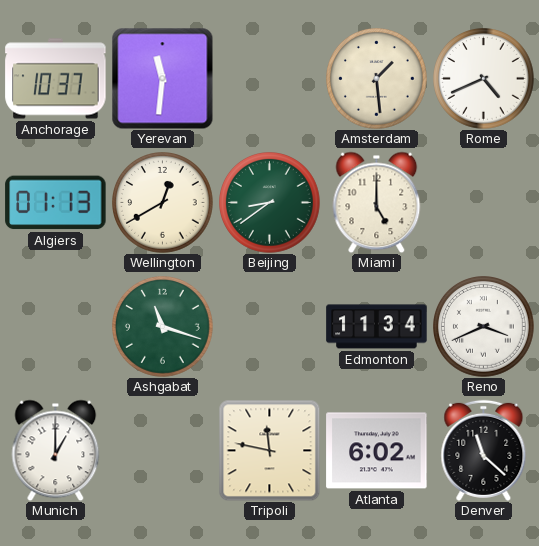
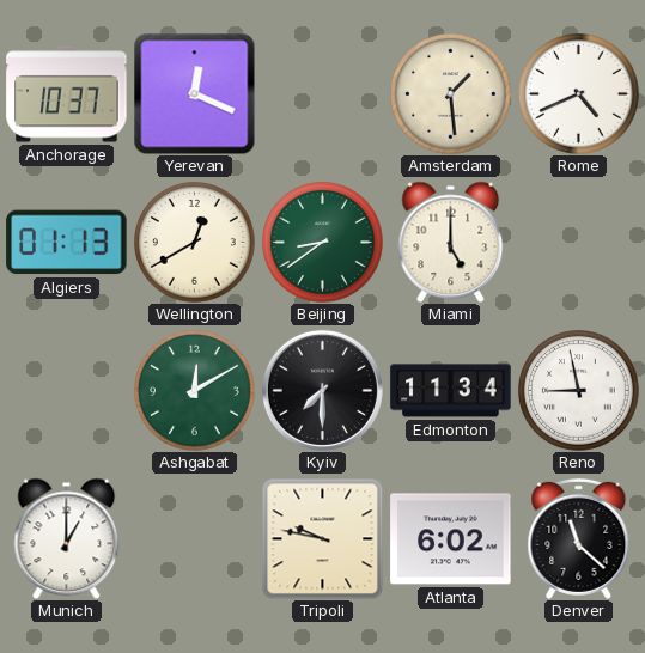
Yerevan: 11:31 -> 12:19 (194, 93)
Ashgabat: 11:18 -> 12:10 (195, 391)
Kyiv: none -> 7:30 (322, 390)
Reno: 3:41 -> 8:58 (579, 391)
Tripoli: 11:47 -> 9:47 (322, 538)
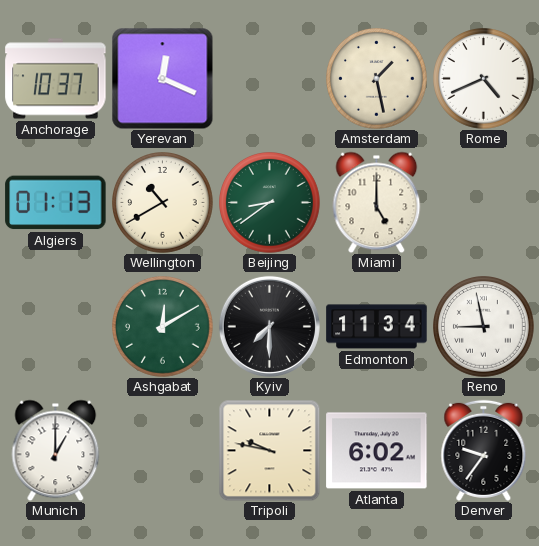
Amsterdam: 1:29 -> 1:28 (377, 79)
Wellington: 12:40 -> 10:40 (163, 203)
Denver: 11:22 -> 9:36 (484, 450)
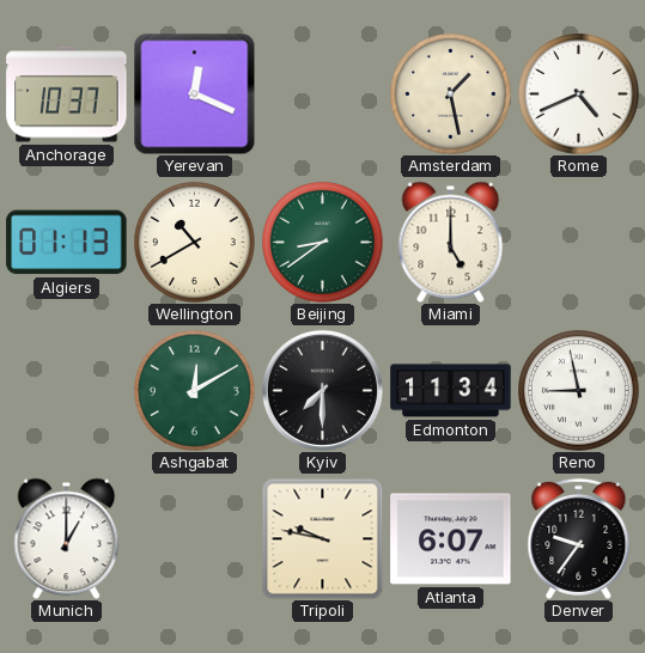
Atlanta: 6:02 -> 6:07 (451, 539)
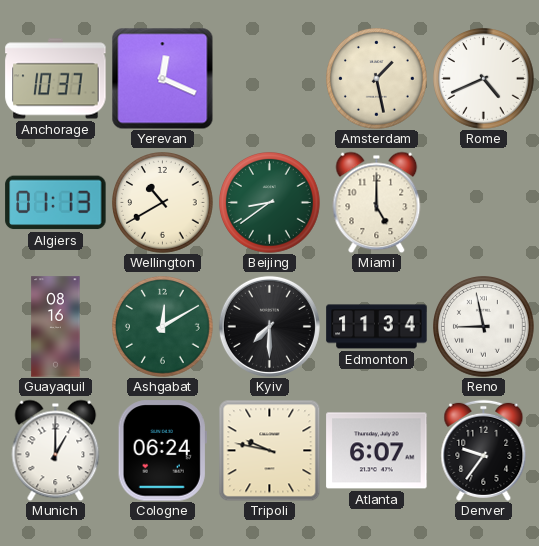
Guayaquil: none -> 08:16 (56, 327)
Cologne: none -> 06:24 (162, 451)
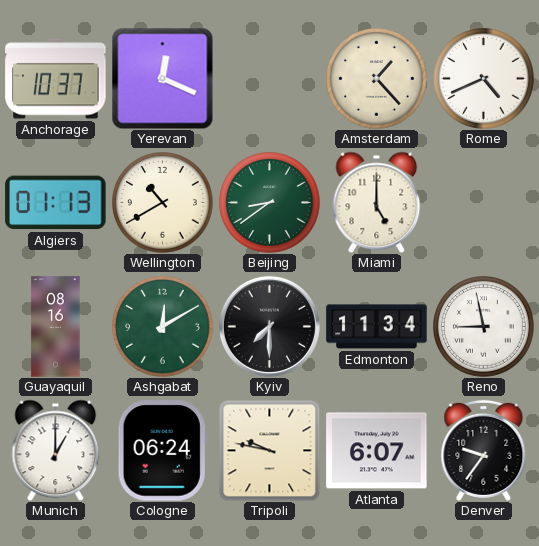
Amsterdam: 1:28 -> 1:23 (377, 79)
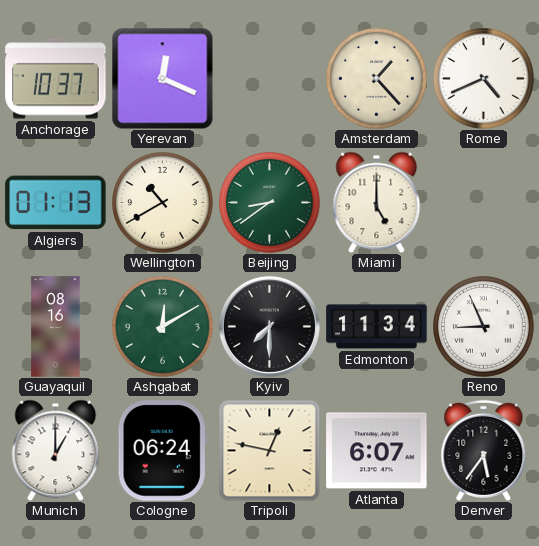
Reno: 8:58 -> 8:56 (484, 327)
Tripoli: 9:47 -> 12:47 (269, 450)
Denver: 9:36 -> 5:36 (484, 450)
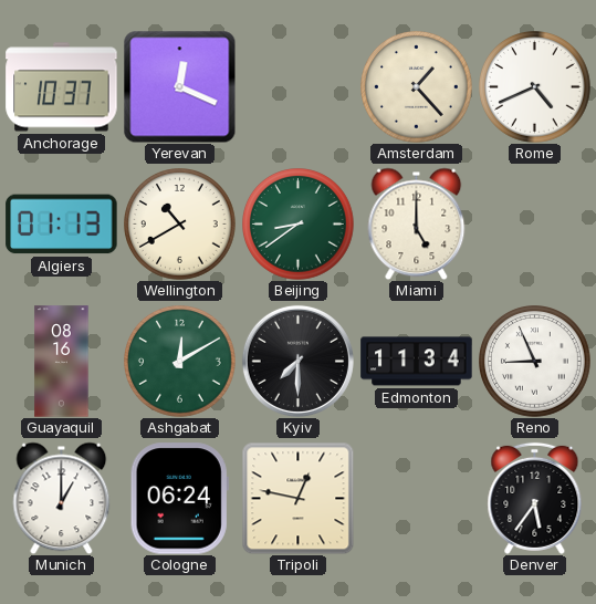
Atlanta: 6:07 -> none (377, 451)
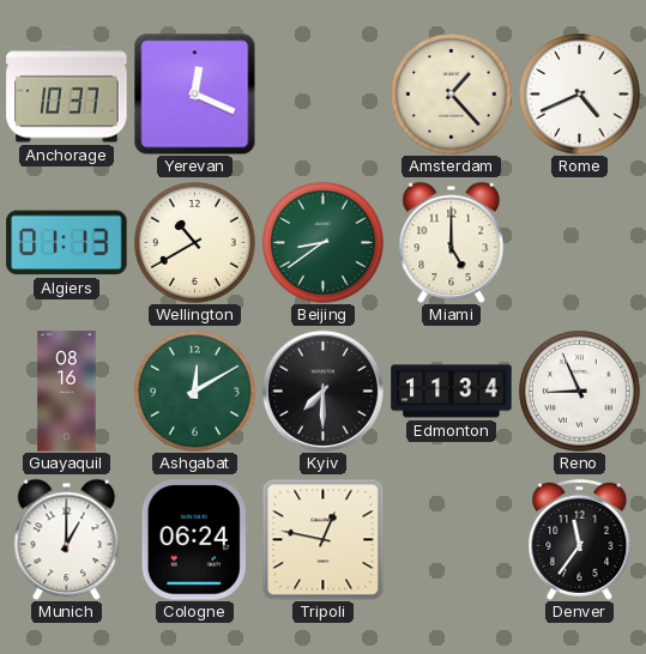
Denver: 5:36 -> 11:36 (580, 539)
